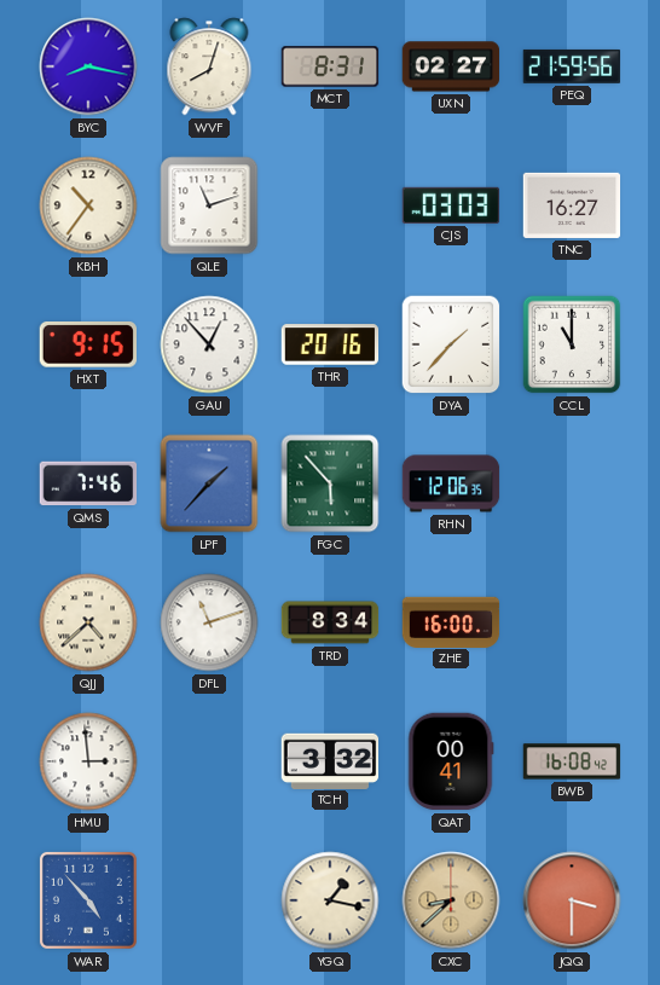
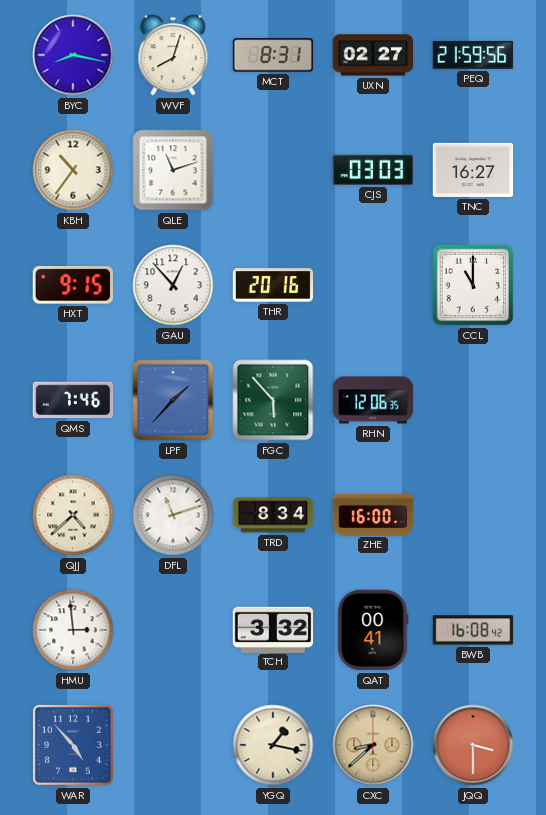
DYA: 1:37 -> none (451, 344)
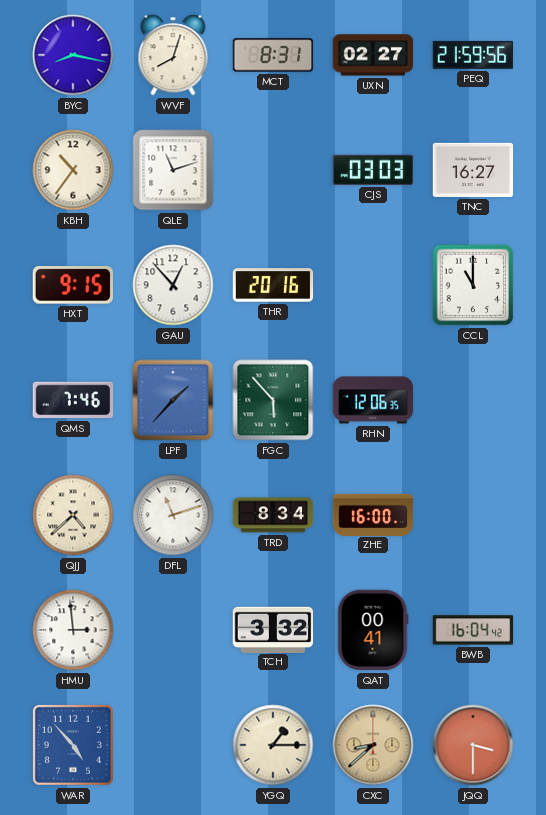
BWB: 16:08 -> 16:04 (473, 630)
YGQ: 1:17 -> 1:15 (273, 745)
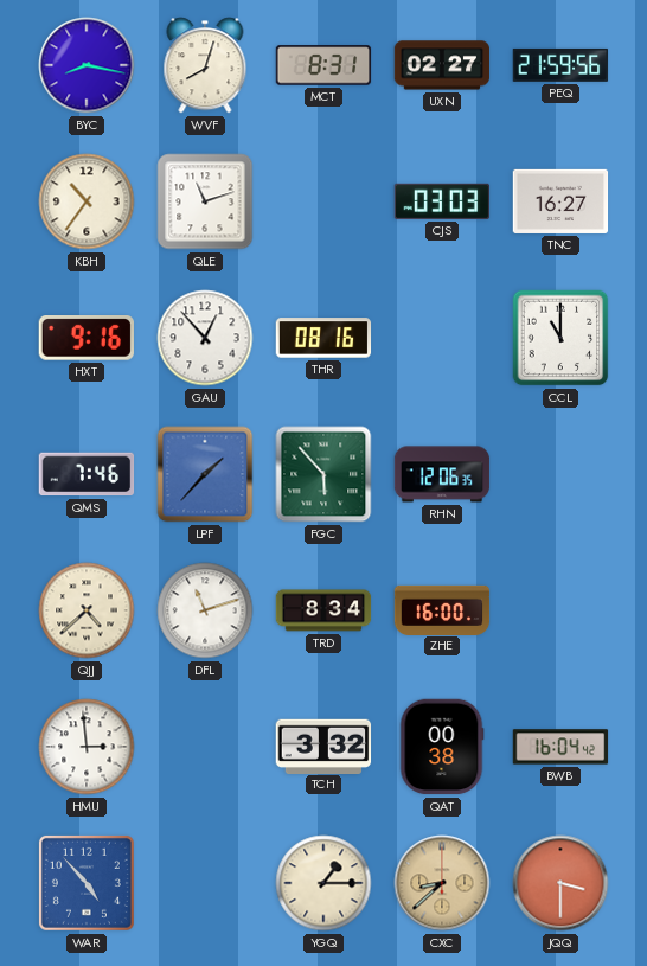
HXT: 9:15 -> 9:16 (85, 338)
THR: 20:16 -> 08:16 (323, 338)
QAT: 00:41 -> 00:38 (442, 747)
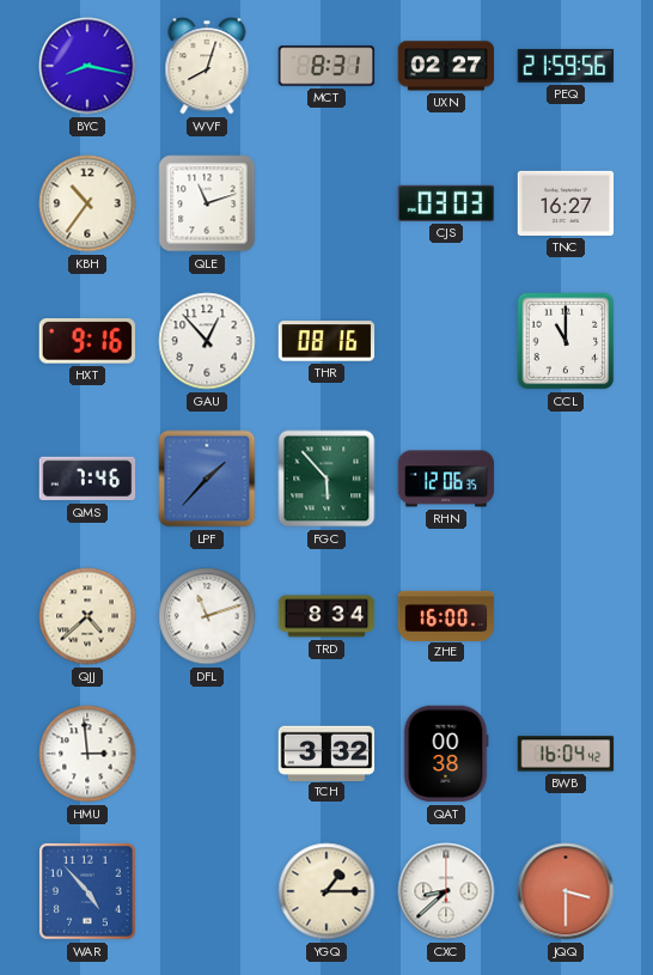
CXC dial: champagne -> white (446, 891)
